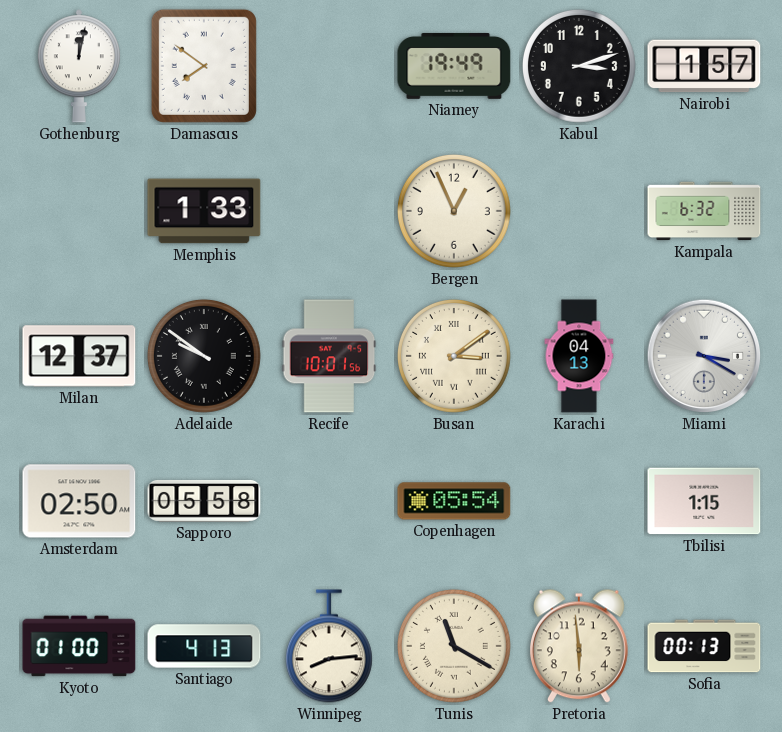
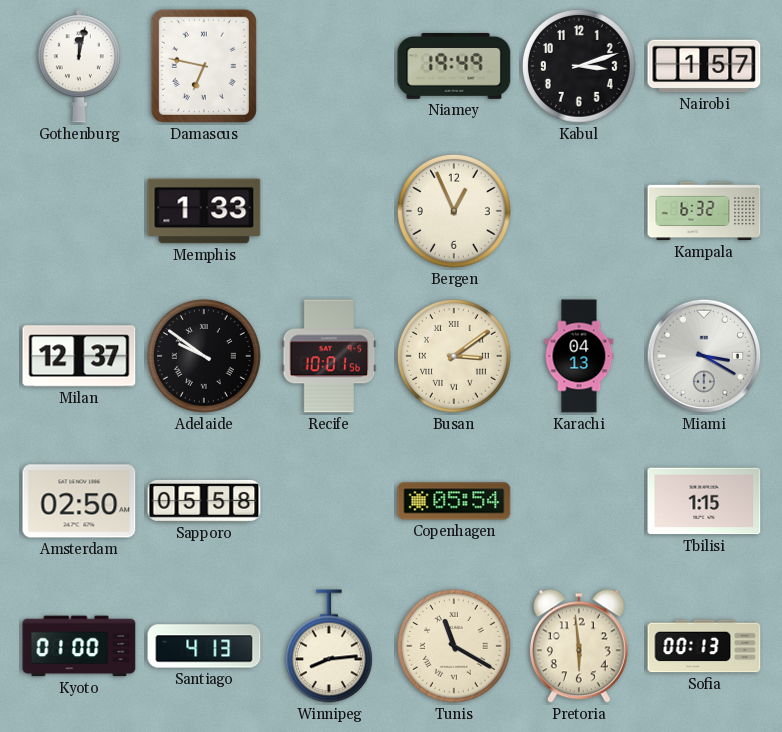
Damascus: 7:51 -> 6:47 (204, 66)
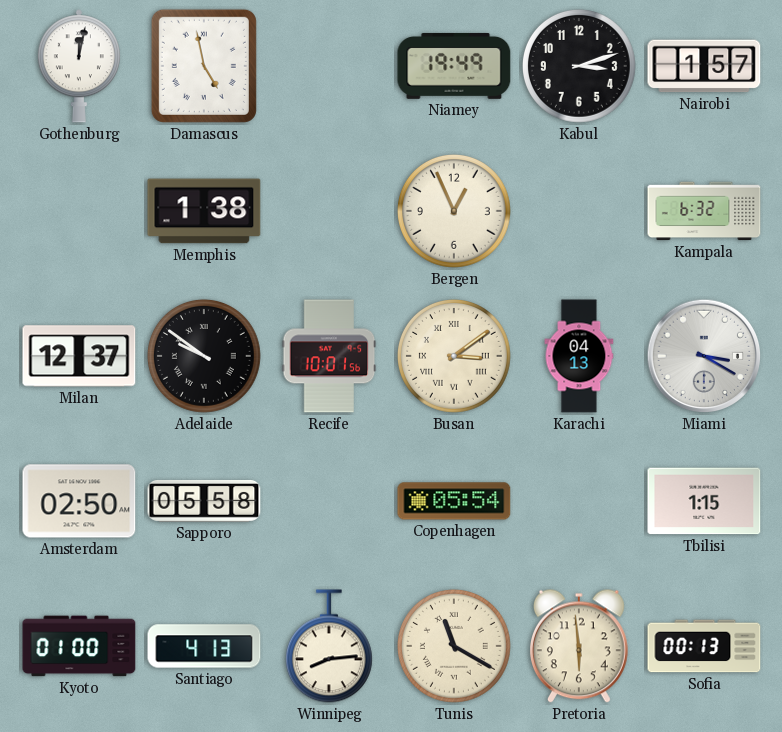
Damascus: 6:47 -> 4:58 (204, 66)
Memphis: 1:33 -> 1:38 (204, 211)
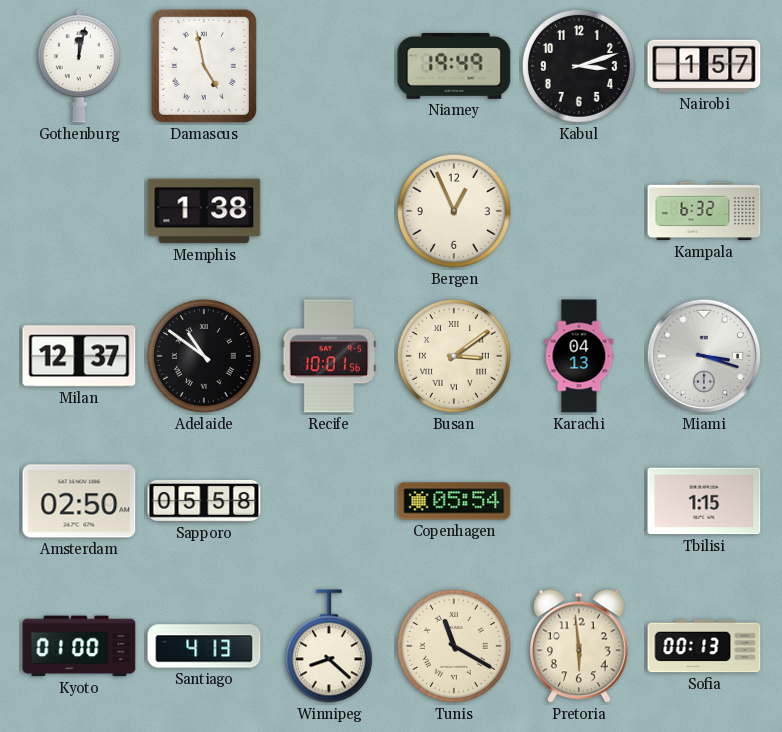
Adelaide: 9:51 -> 10:51 (204, 356)
Miami: 3:20 -> 3:18 (704, 356)
Winnipeg: 8:14 -> 8:22 (329, 646)
